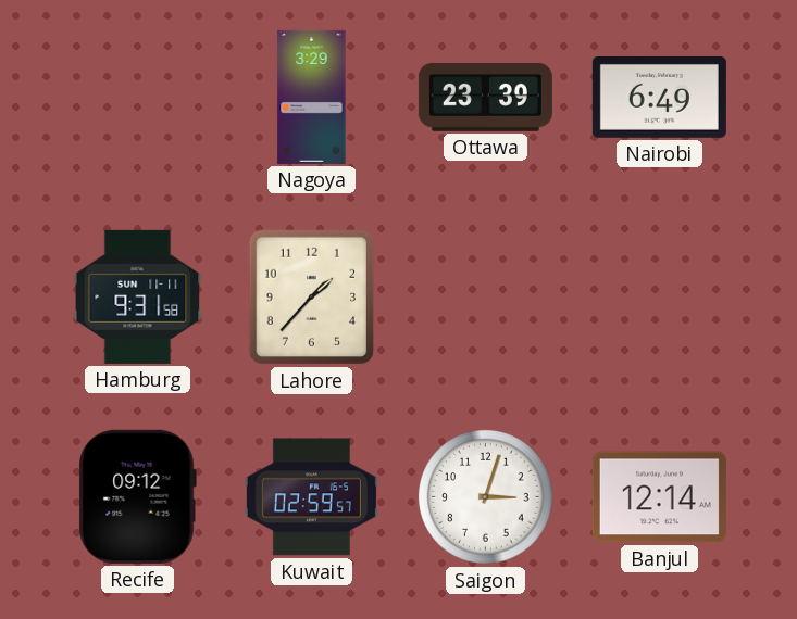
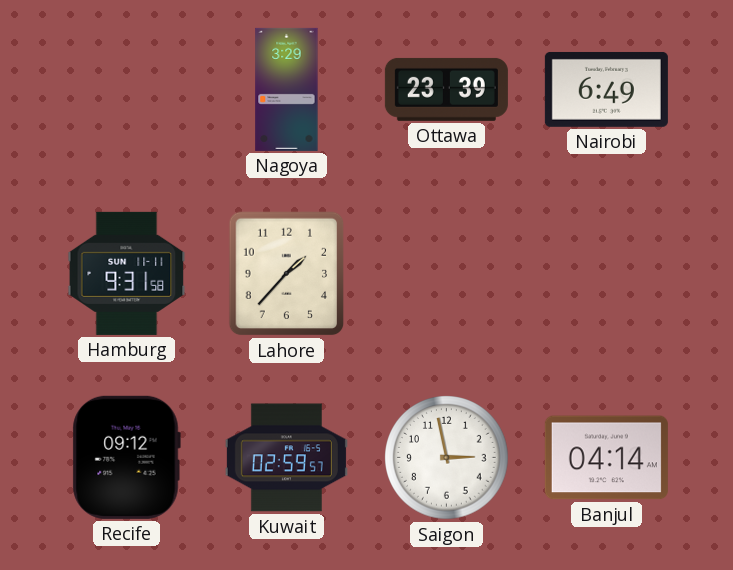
Saigon: 3:03 -> 2:58 (447, 458)
Banjul: 12:14 -> 04:14 (606, 458)
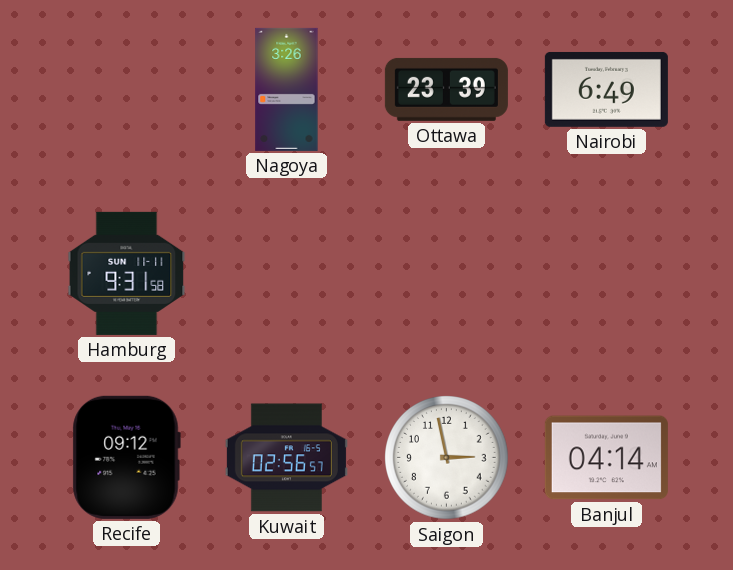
Nagoya: 3:29 -> 3:26 (287, 89)
Lahore: 1:37 -> none (287, 274)
Kuwait: 02:59 -> 02:56 (286, 458)
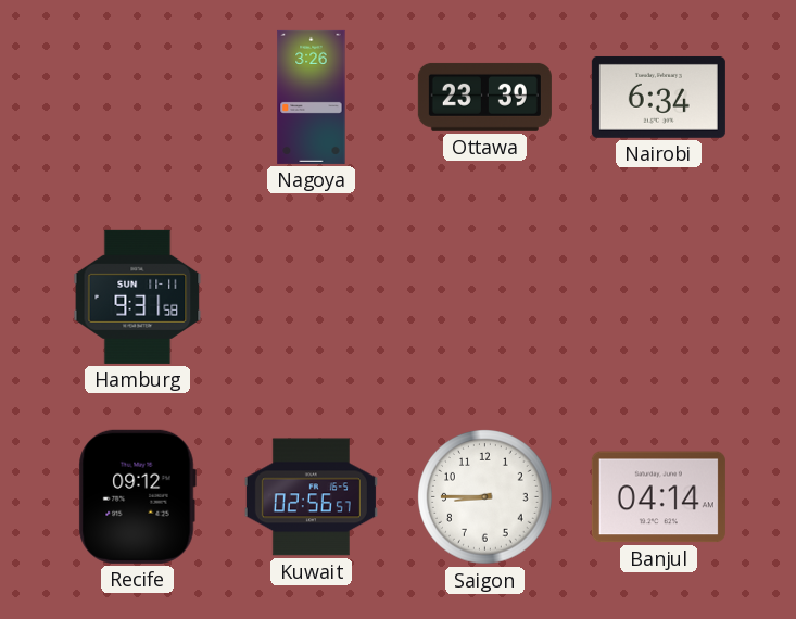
Nairobi: 6:49 -> 6:34 (658, 97)
Saigon: 2:58 -> 8:45 (485, 497)
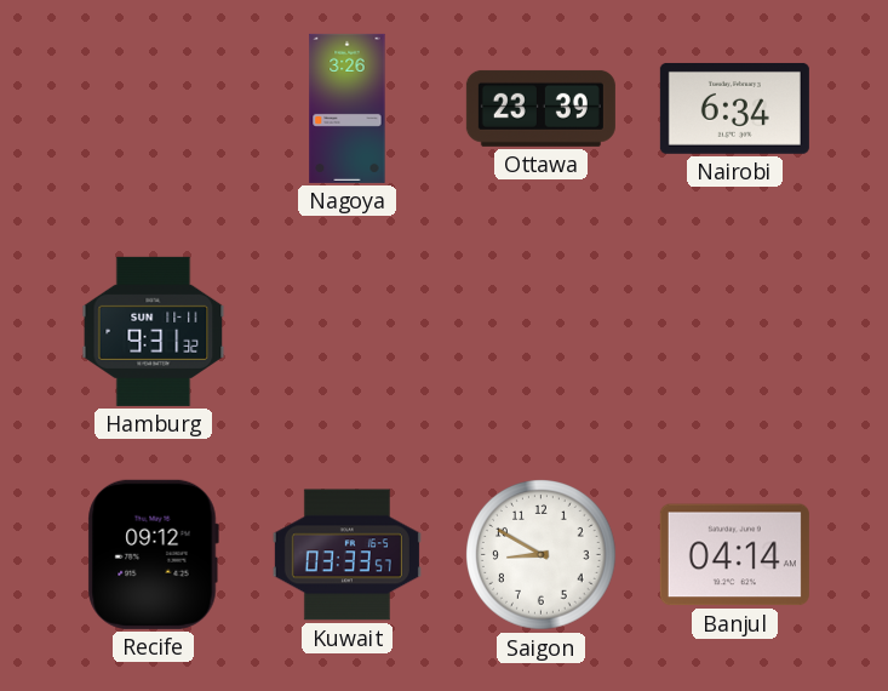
Hamburg: 9:31:58 -> 9:31:32 (154, 331)
Kuwait: 02:56 -> 03:33 (346, 555)
Saigon: 8:45 -> 8:50 (542, 555)
